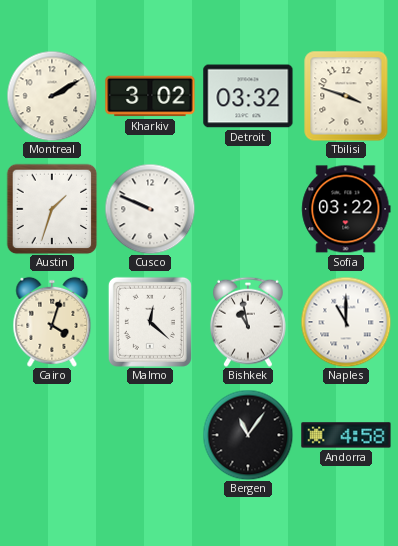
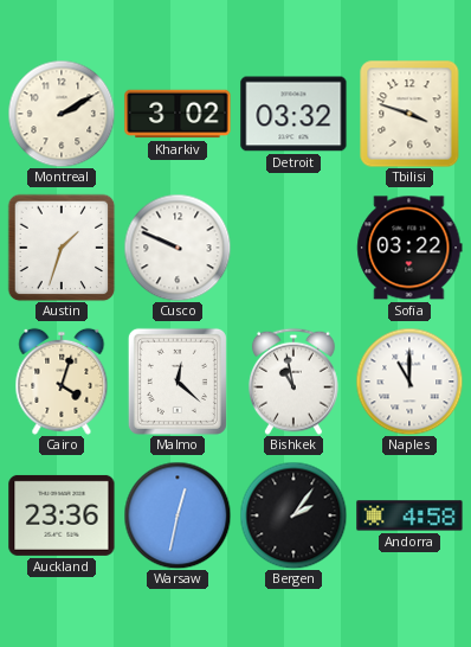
Auckland: none -> 23:36 (62, 515)
Warsaw: none -> 12:32 (178, 515)
Bergen: 11:06 -> 2:06 (293, 515)
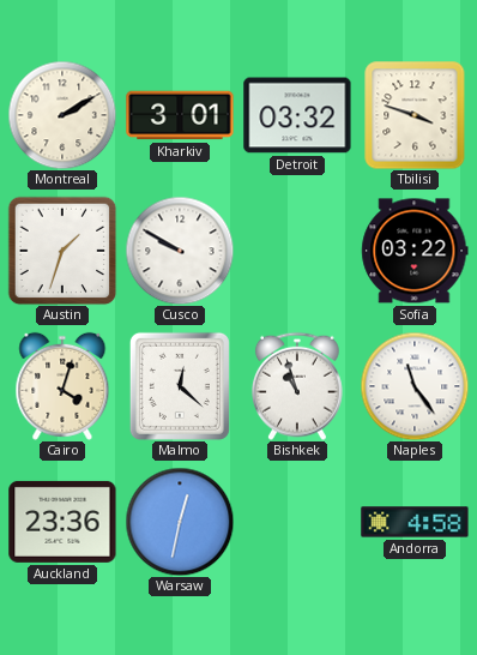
Kharkiv: 3:02 -> 3:01 (180, 115)
Cusco: 9:49 -> 9:50 (180, 251)
Bishkek: 10:58 -> 10:57 (297, 386)
Naples: 11:00 -> 11:24 (415, 386)
Bergen: 2:06 -> none (293, 515)
